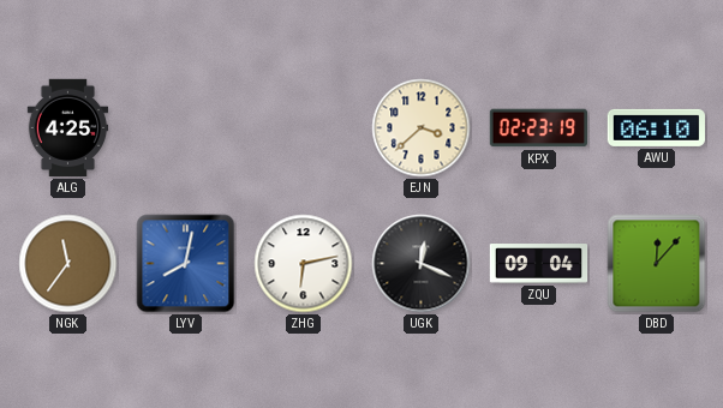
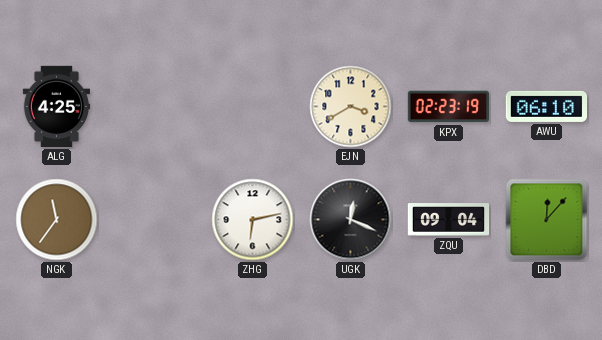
EJN: 3:38 -> 3:40 (351, 107)
LYV: 8:02 -> none (186, 264)
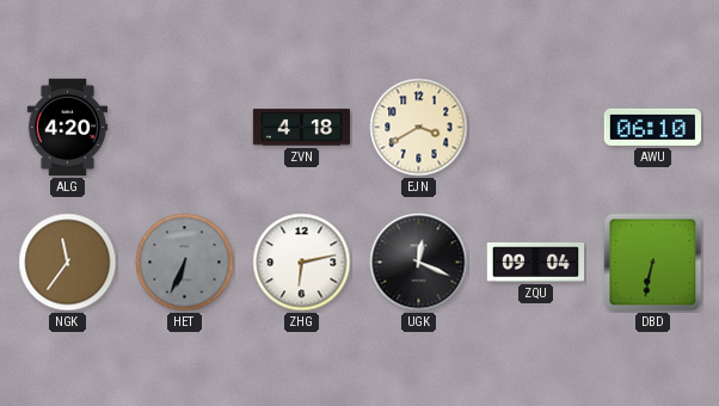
ALG: 4:25 -> 4:20 (68, 128)
ZVN: none -> 4:18 (302, 128)
KPX: 02:23 -> none (448, 107)
HET: none -> 6:34 (185, 263)
DBD: 12:07 -> 6:32 (653, 263)
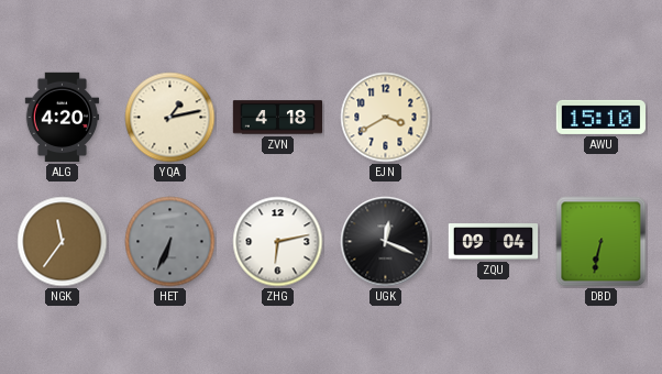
YQA: none -> 1:13 (170, 118)
AWU: 06:10 -> 15:10 (600, 117)
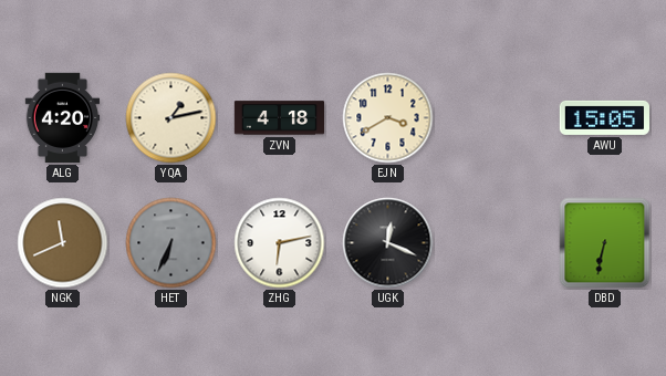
AWU: 15:10 -> 15:05 (604, 117)
NGK: 11:36 -> 11:41 (63, 243)
ZQU: 09:04 -> none (494, 242)
